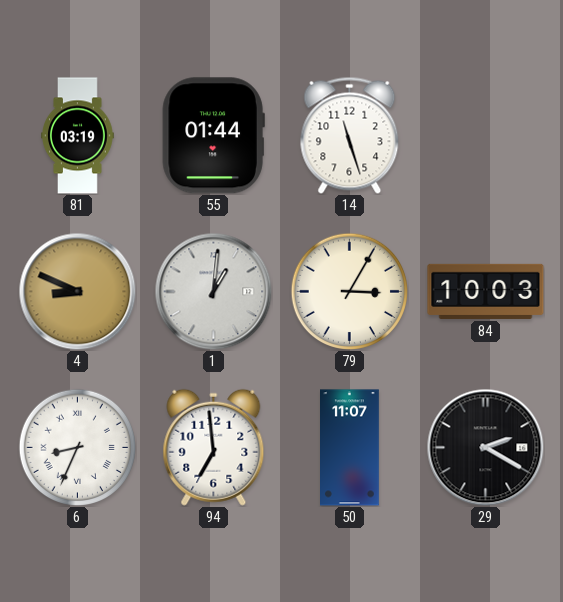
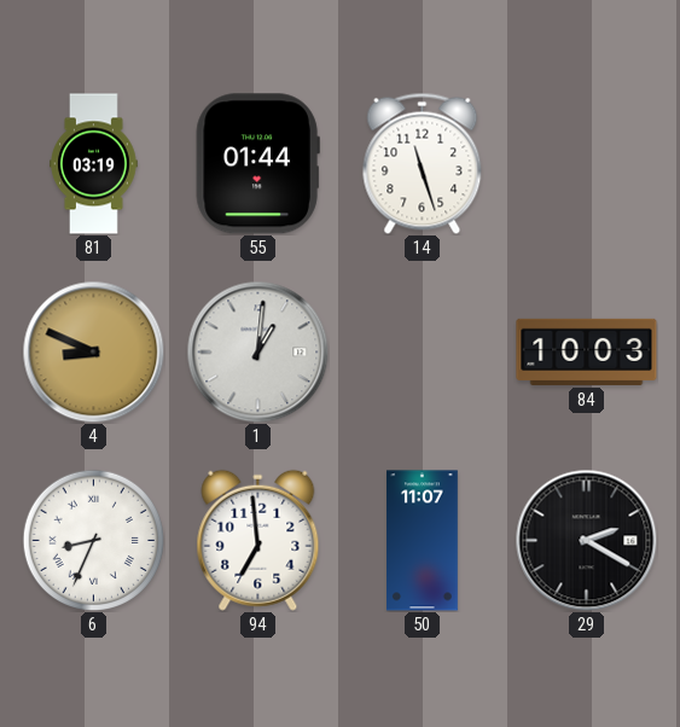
79: 3:05 -> none (349, 291)
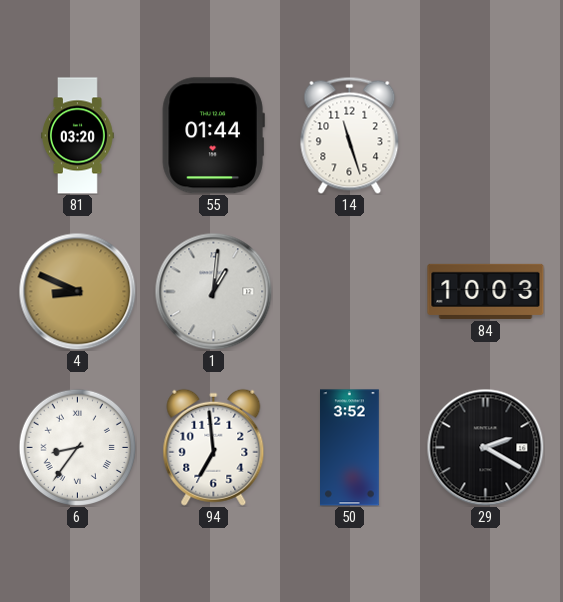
81: 03:19 -> 03:20 (78, 136)
6: 8:34 -> 8:36 (77, 447)
50: 11:07 -> 3:52 (350, 448)
